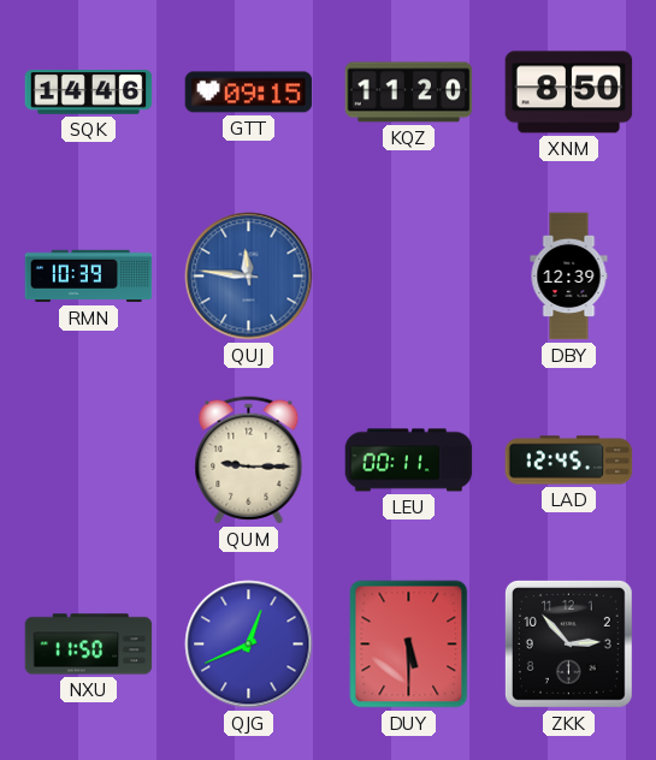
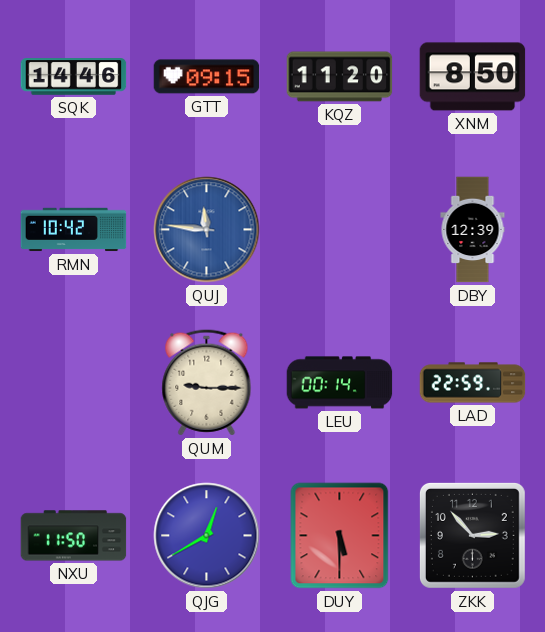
RMN: 10:39 -> 10:42 (74, 230)
LEU: 00:11 -> 00:14 (340, 383)
LAD: 12:45 -> 22:59 (473, 383)
QJG: 12:41 -> 12:40 (207, 536)
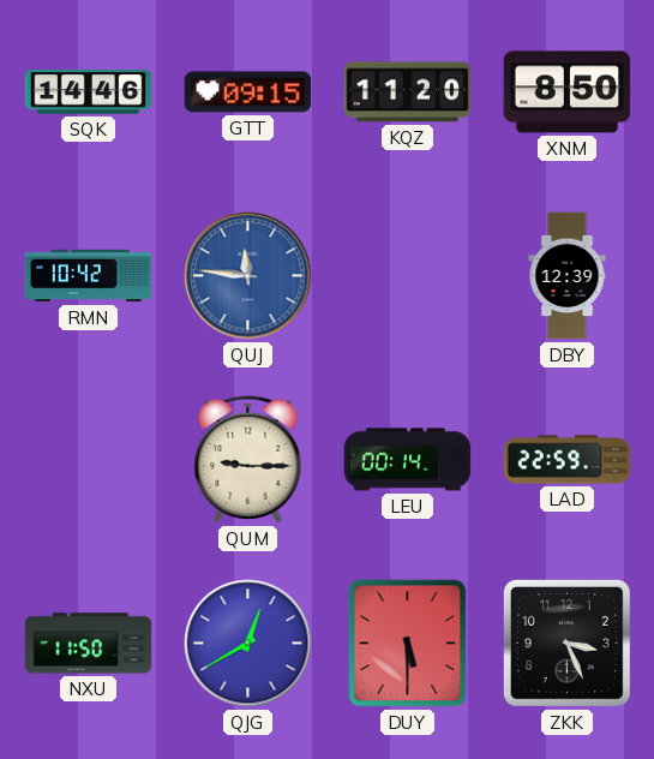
ZKK: 2:53 -> 3:26 (566, 643)
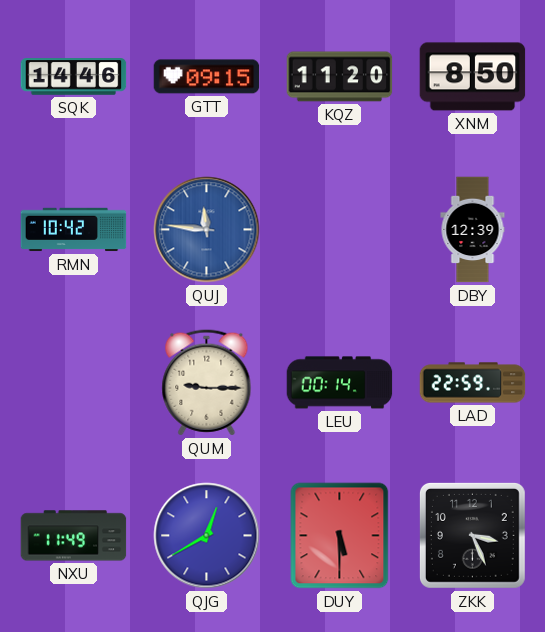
NXU: 11:50 -> 11:49 (74, 536)
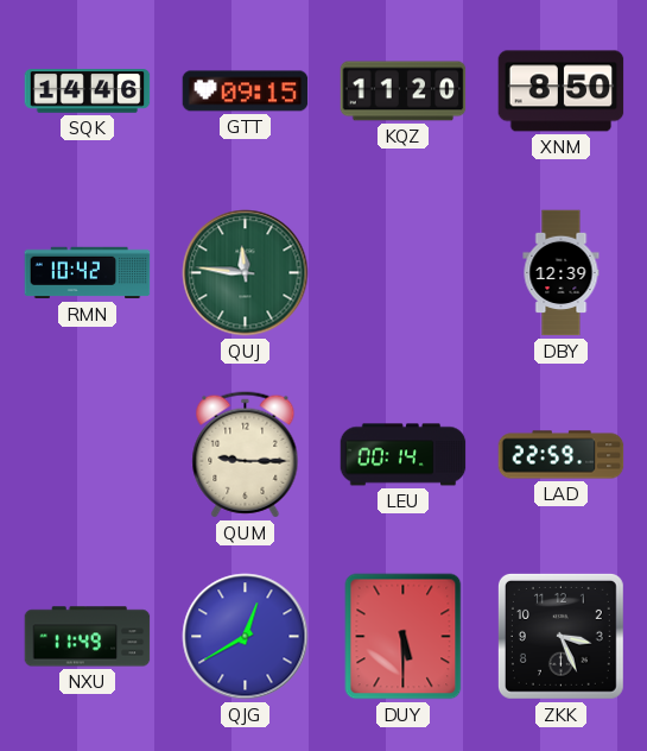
QUJ dial: blue -> green (246, 273)
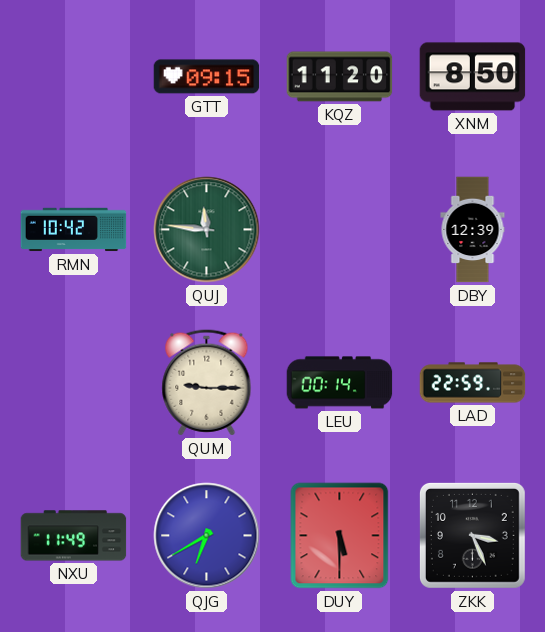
SQK: 14:46 -> none (88, 91)
QJG: 12:40 -> 6:40 (207, 536)
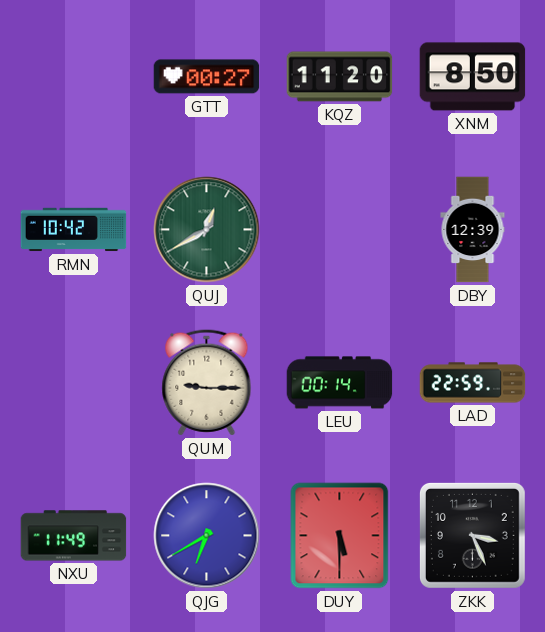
GTT: 09:15 -> 00:27 (207, 77)
QUJ: 11:46 -> 12:40 (207, 230)
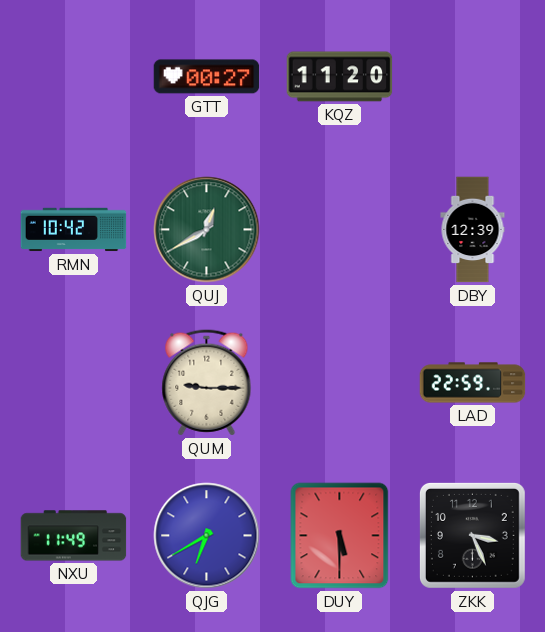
XNM: 8:50 -> none (473, 77)
LEU: 00:14 -> none (340, 383)
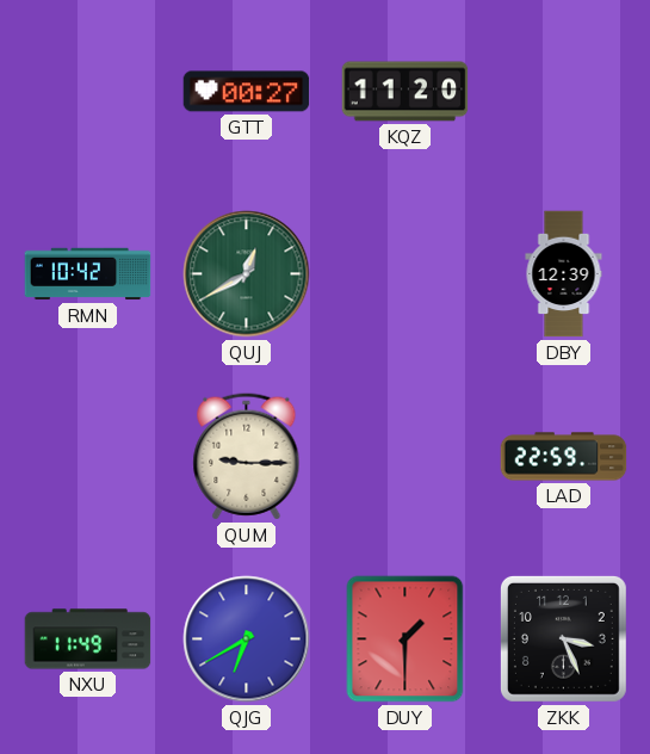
DUY: 5:30 -> 1:30 (406, 639)
